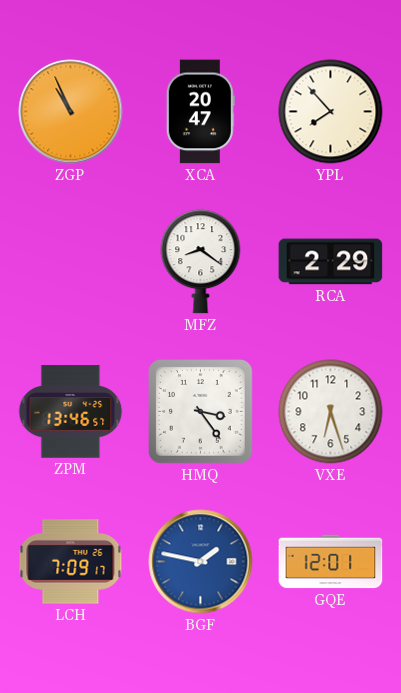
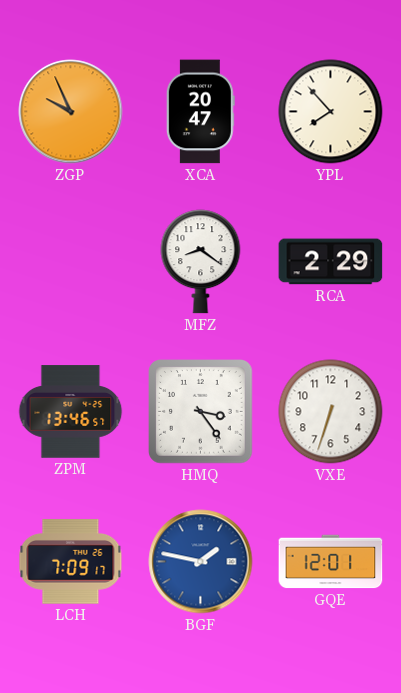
ZGP: 10:56 -> 9:56 (71, 112)
VXE: 6:27 -> 6:33 (331, 412)
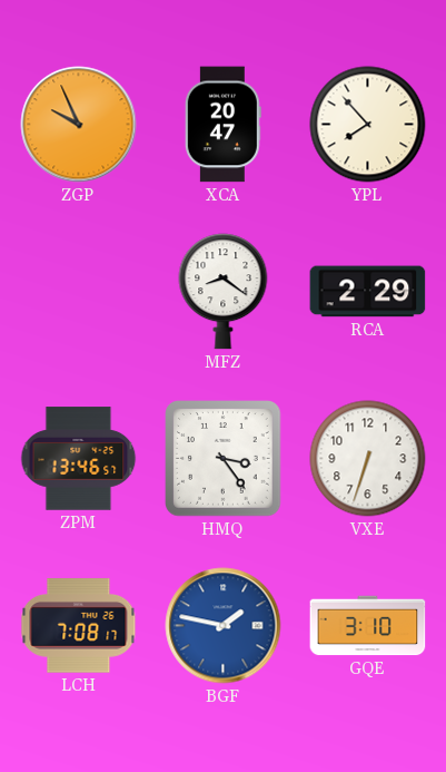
LCH: 7:09 -> 7:08 (79, 626)
GQE: 12:01 -> 3:10 (368, 626)
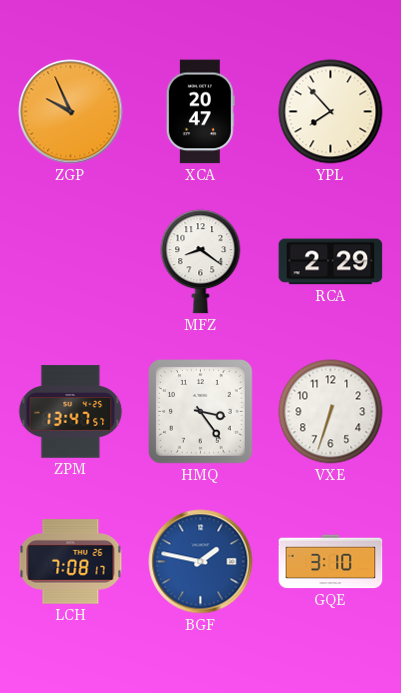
ZPM: 13:46 -> 13:47 (71, 412)
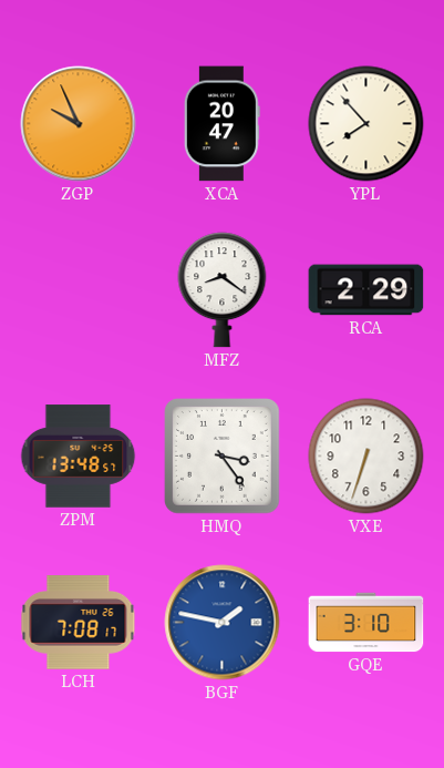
ZPM: 13:47 -> 13:48 (79, 457)
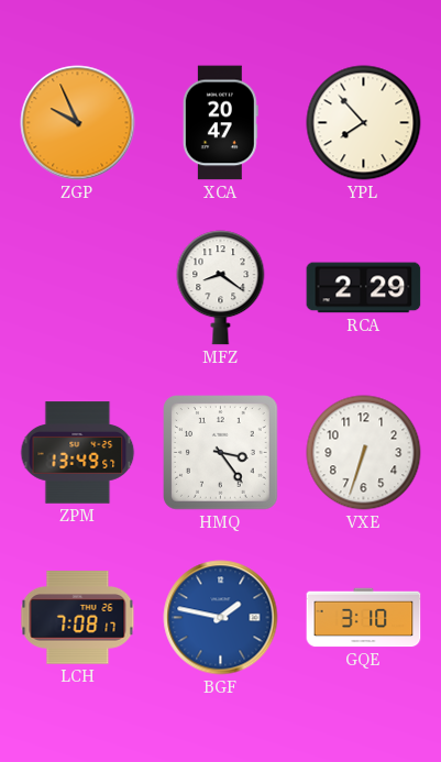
ZPM: 13:48 -> 13:49 (78, 453)
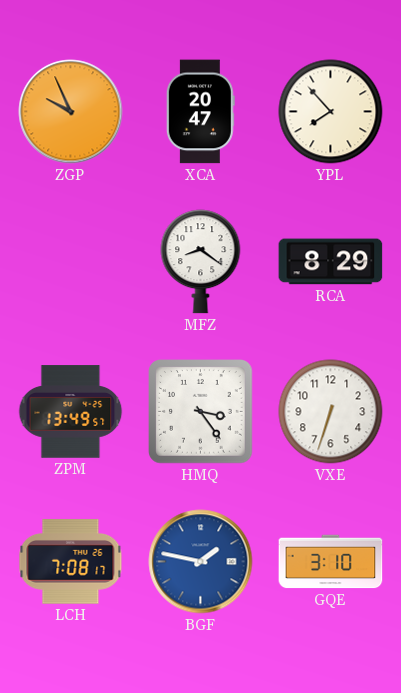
RCA: 2:29 -> 8:29 (331, 262)
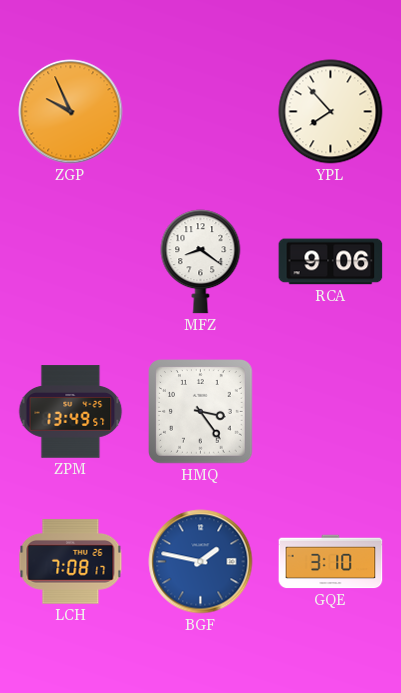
XCA: 20:47 -> none (200, 112)
RCA: 8:29 -> 9:06 (331, 262)
VXE: 6:33 -> none (331, 412)
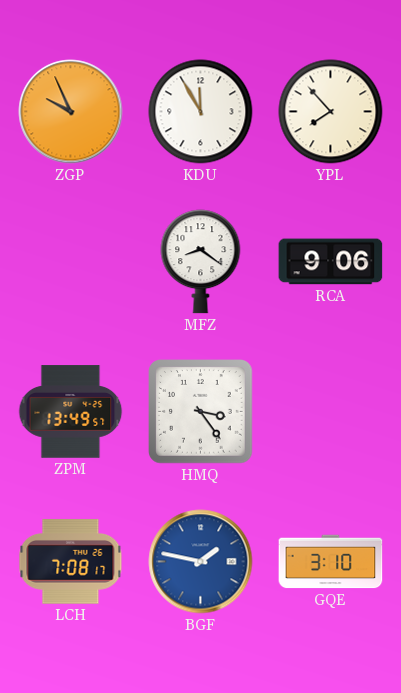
KDU: none -> 11:55 (201, 112)
